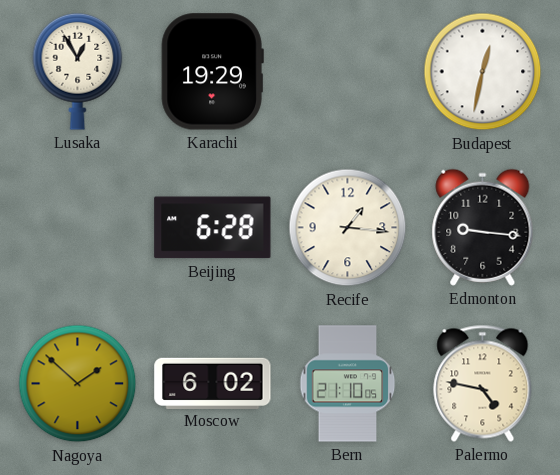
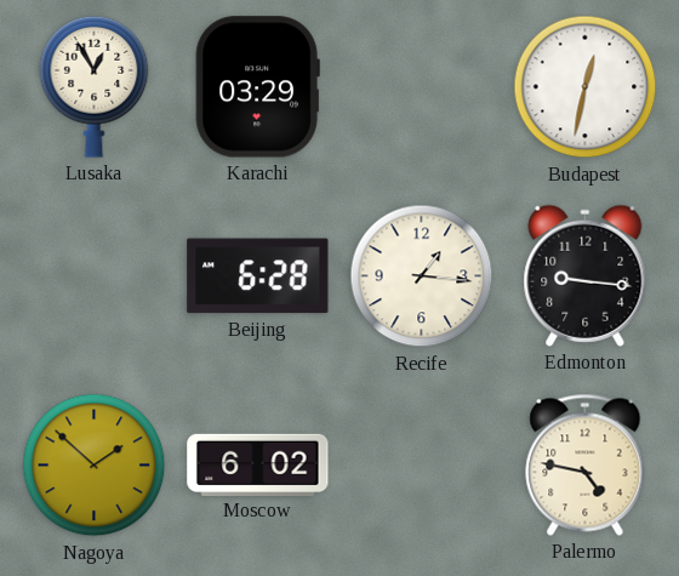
Karachi: 19:29 -> 03:29 (257, 87)
Bern: 21:10 -> none (348, 384)
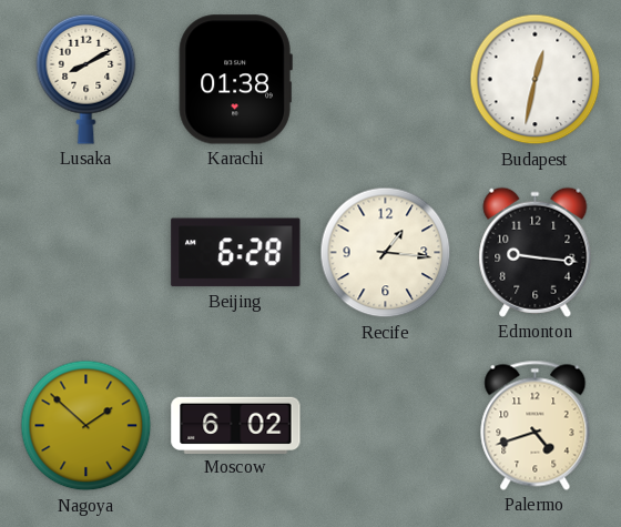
Lusaka: 12:55 -> 8:10 (86, 79)
Karachi: 03:29 -> 01:38 (235, 80)
Palermo: 4:47 -> 4:42 (536, 425)
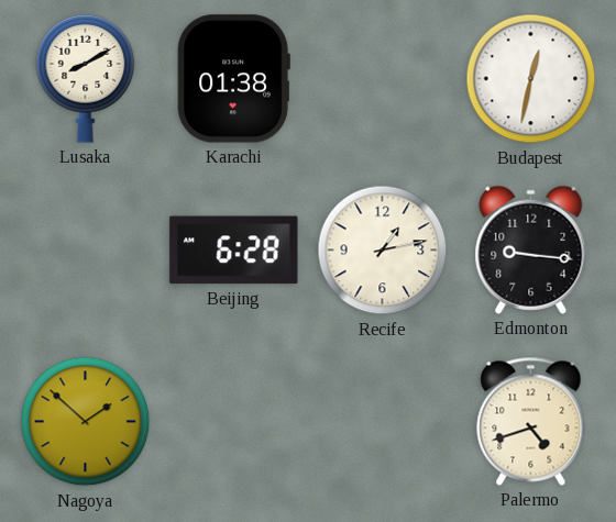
Recife: 1:16 -> 1:13 (383, 251)
Moscow: 6:02 -> none (236, 425)
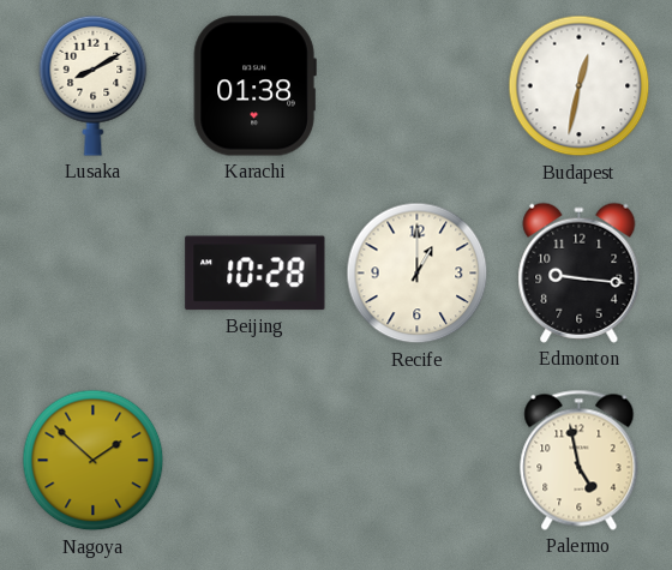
Beijing: 6:28 -> 10:28 (256, 274)
Recife: 1:13 -> 1:00 (418, 274)
Palermo: 4:42 -> 4:58 (580, 460)
